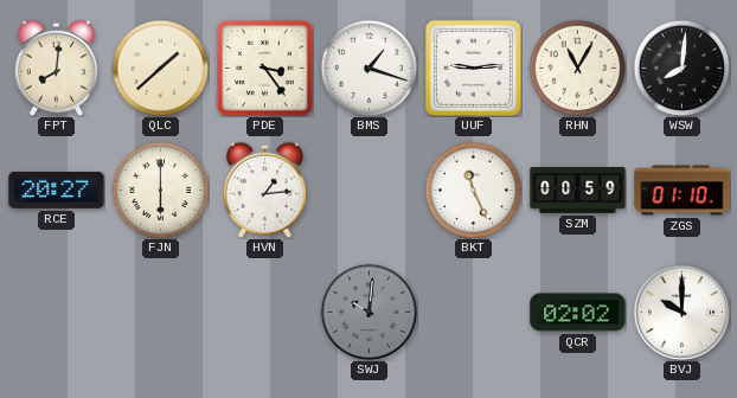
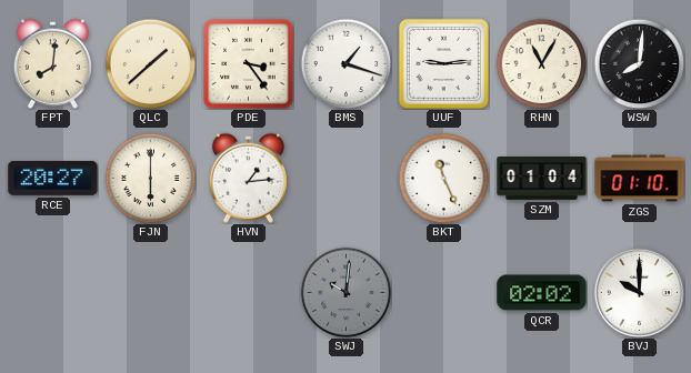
SZM: 00:59 -> 01:04 (542, 179)
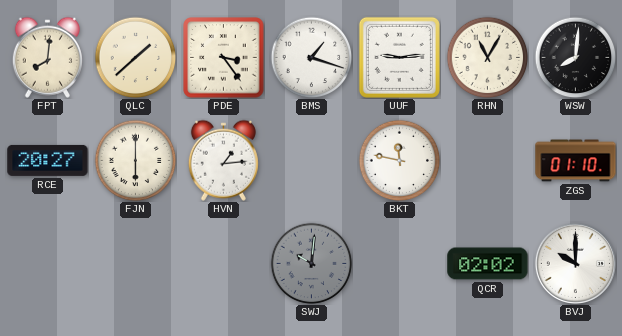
BKT: 11:26 -> 11:47 (399, 160)
SZM: 01:04 -> none (542, 179)
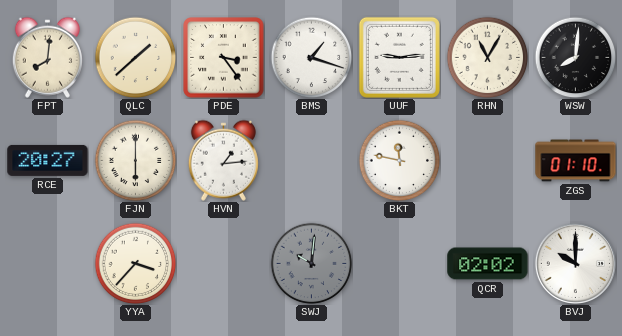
YYA: none -> 3:37 (135, 263)
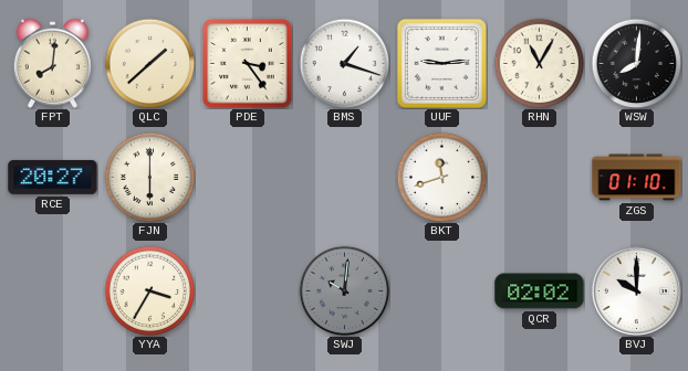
HVN: 1:14 -> none (223, 160)
BKT: 11:47 -> 11:42 (441, 177)
YYA: 3:37 -> 3:35 (149, 290)
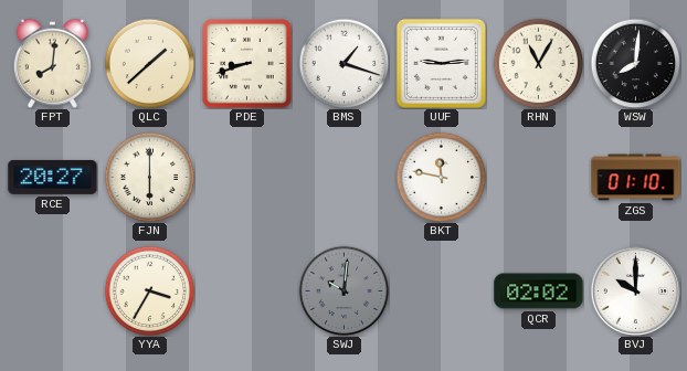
PDE: 3:24 -> 8:42 (247, 64)
BKT: 11:42 -> 11:47 (441, 177)
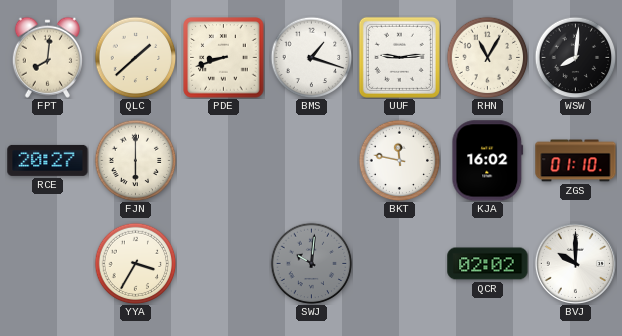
KJA: none -> 16:02 (488, 161)
